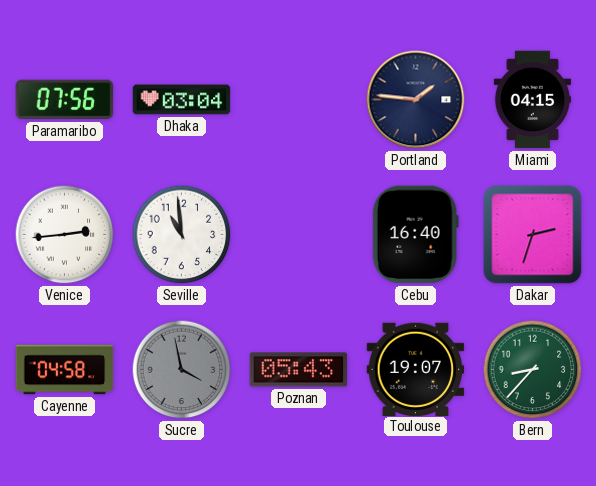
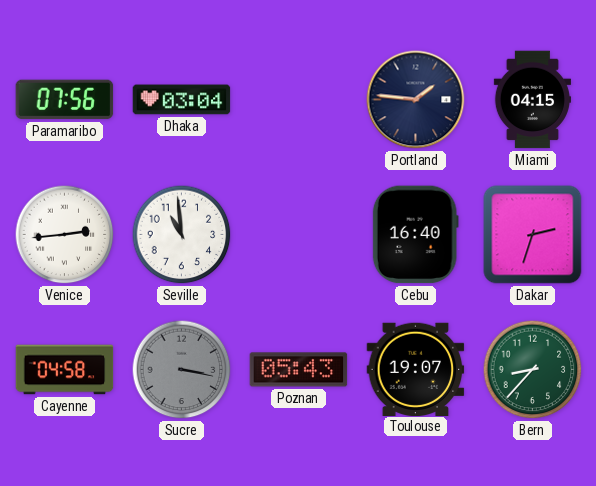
Sucre: 3:58 -> 3:17 (182, 370)
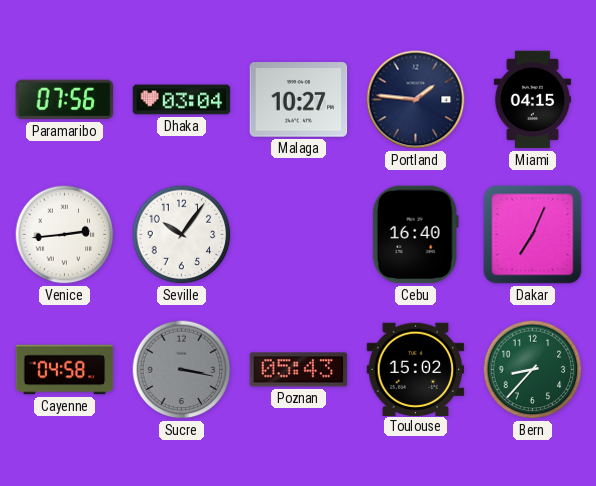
Malaga: none -> 10:27 (299, 100)
Seville: 10:59 -> 10:06 (182, 235)
Dakar: 2:33 -> 7:04 (533, 235)
Toulouse: 19:07 -> 15:02 (416, 369)
